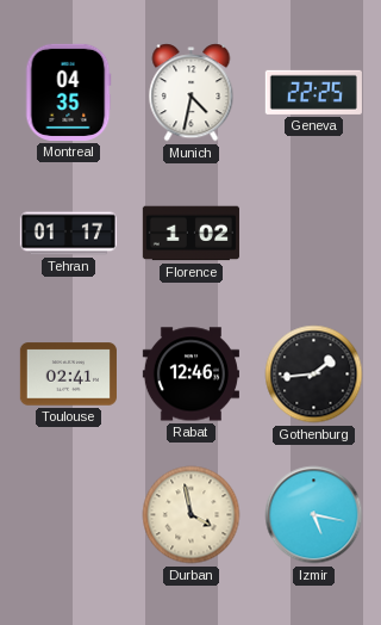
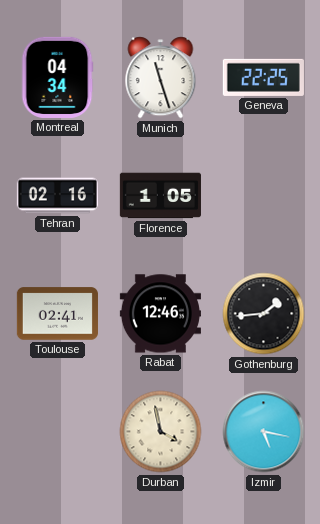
Montreal: 04:35 -> 04:34 (57, 77)
Munich: 4:32 -> 11:27 (161, 78)
Tehran: 01:17 -> 02:16 (57, 196)
Florence: 1:02 -> 1:05 (160, 196)
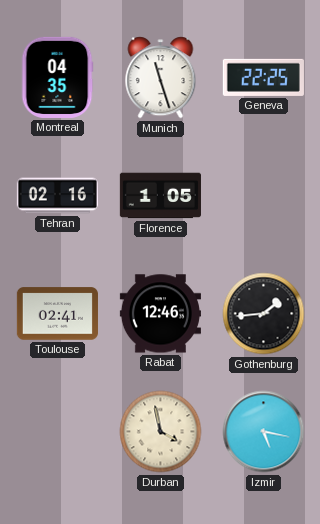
Montreal: 04:34 -> 04:35 (57, 77)
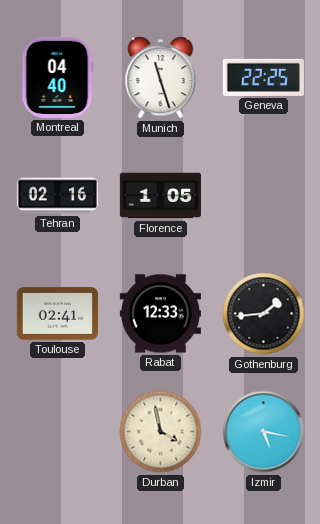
Montreal: 04:35 -> 04:40 (57, 77)
Rabat: 12:46 -> 12:33 (160, 314)
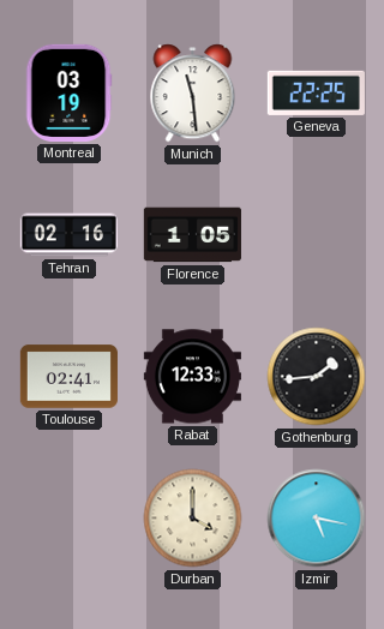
Montreal: 04:40 -> 03:19 (68, 92)
Munich: 11:27 -> 11:29 (193, 94)
Durban: 3:58 -> 4:00 (193, 519)
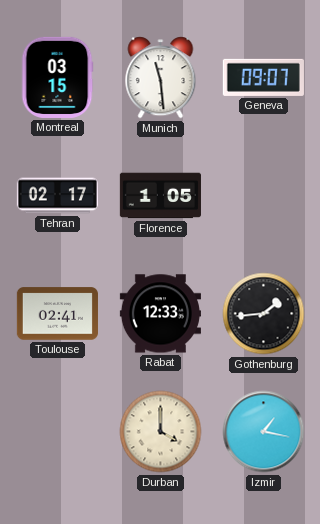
Montreal: 03:19 -> 03:15 (57, 77)
Geneva: 22:25 -> 09:07 (263, 77)
Tehran: 02:16 -> 02:17 (57, 196)
Izmir: 5:17 -> 1:17 (264, 432)
